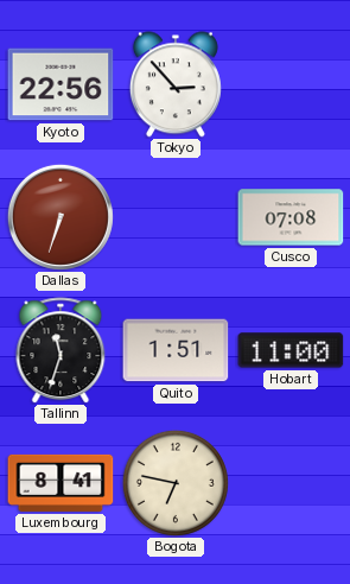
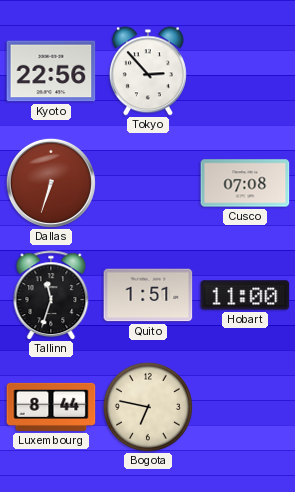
Luxembourg: 8:41 -> 8:44 (51, 407)
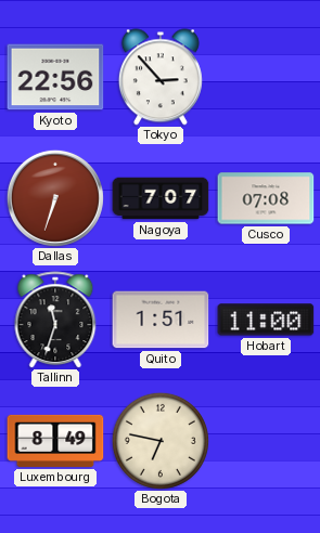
Nagoya: none -> 7:07 (161, 198)
Luxembourg: 8:44 -> 8:49 (55, 441)
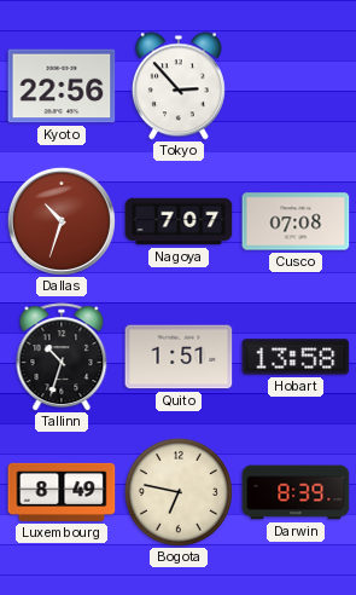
Dallas: 6:33 -> 10:33 (62, 221)
Tallinn: 11:33 -> 10:33 (62, 357)
Hobart: 11:00 -> 13:58 (296, 357)
Darwin: none -> 8:39 (296, 492)
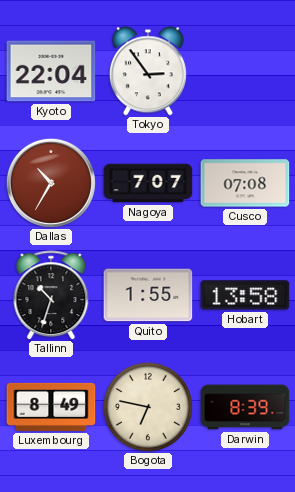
Kyoto: 22:56 -> 22:04 (51, 71)
Tokyo: 2:53 -> 2:54 (148, 71)
Dallas: 10:33 -> 10:35 (51, 183)
Quito: 1:51 -> 1:55 (148, 295)
